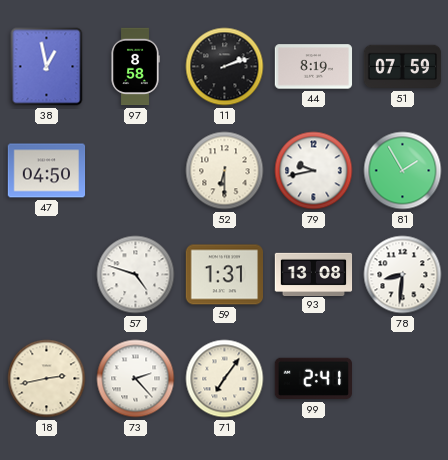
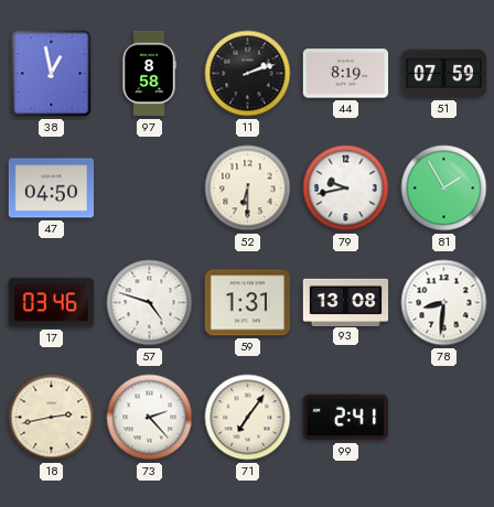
17: none -> 03:46 (51, 303)
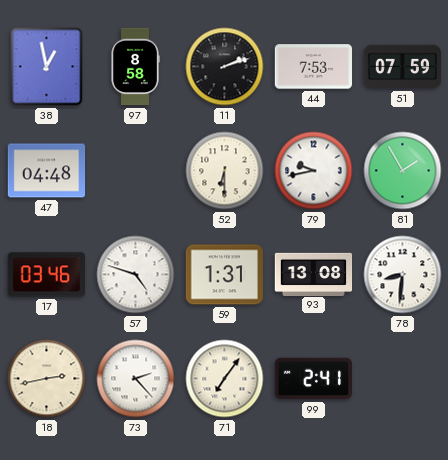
44: 8:19 -> 7:53 (314, 67)
47: 04:50 -> 04:48 (47, 171)
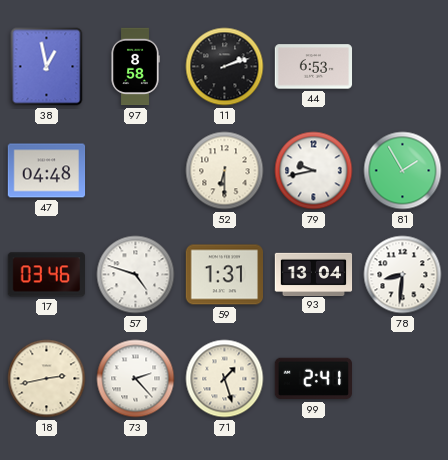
44: 7:53 -> 6:53 (314, 67)
51: 07:59 -> none (403, 67)
93: 13:08 -> 13:04 (314, 274)
71: 7:06 -> 1:27 (225, 379)
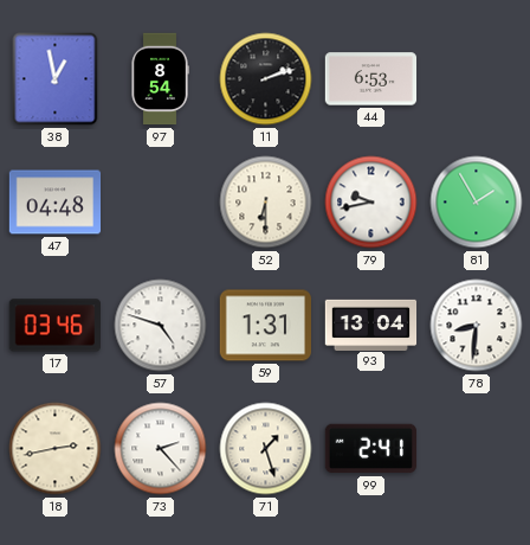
97: 8:58 -> 8:54 (160, 79)
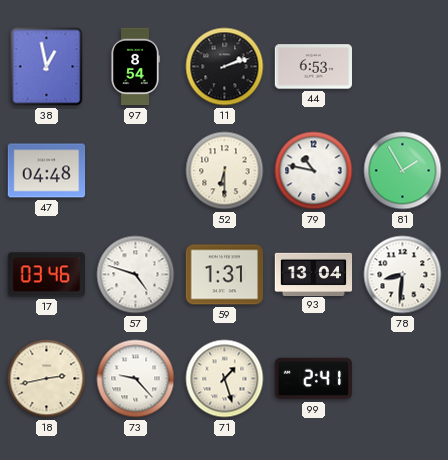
79: 9:43 -> 10:47 (314, 171)
73: 2:23 -> 9:23 (136, 379)
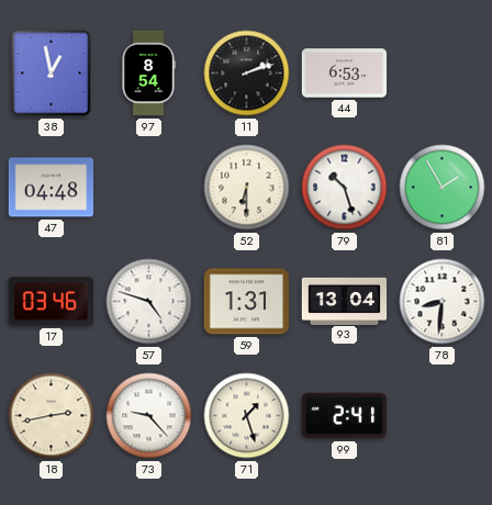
79: 10:47 -> 10:27 (345, 188)
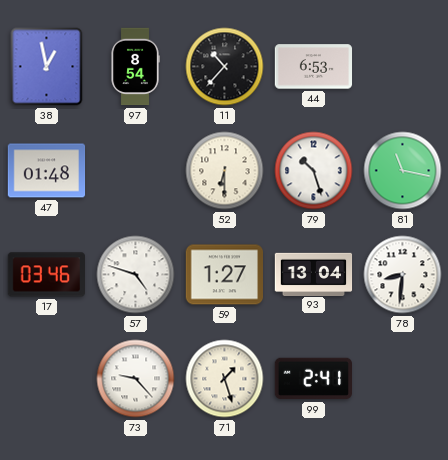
11: 2:12 -> 10:37 (225, 67)
47: 04:48 -> 01:48 (47, 171)
81: 1:55 -> 11:17 (403, 171)
59: 1:31 -> 1:27 (224, 275)
18: 2:43 -> none (52, 416)
